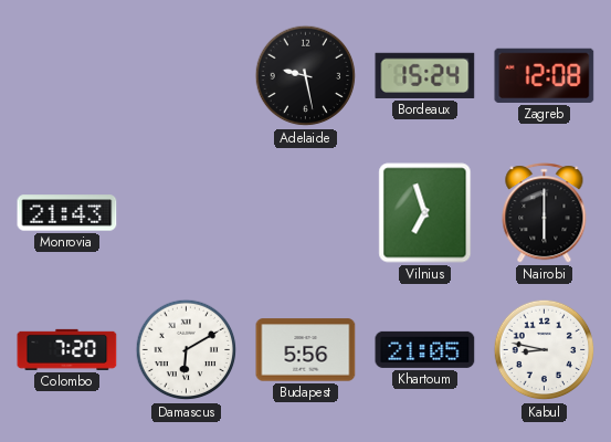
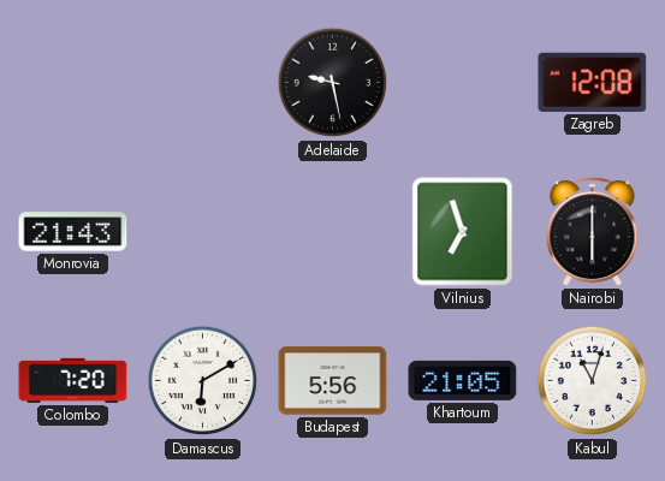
Bordeaux: 15:24 -> none (425, 75)
Kabul: 8:47 -> 11:03 (593, 381)
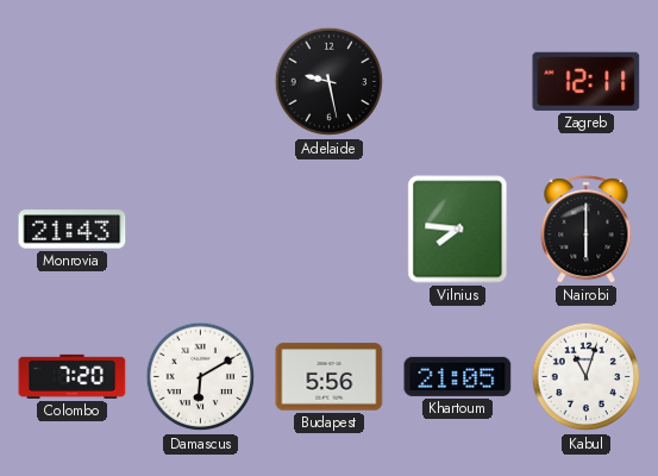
Zagreb: 12:08 -> 12:11 (587, 81)
Vilnius: 6:57 -> 7:46 (458, 230)
